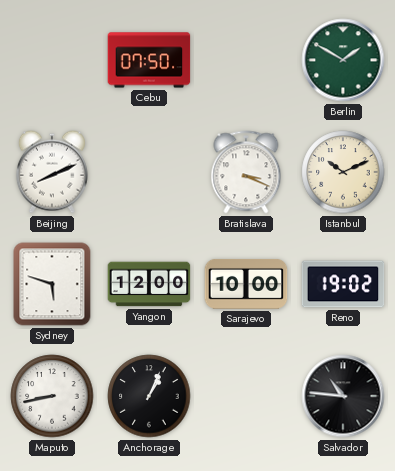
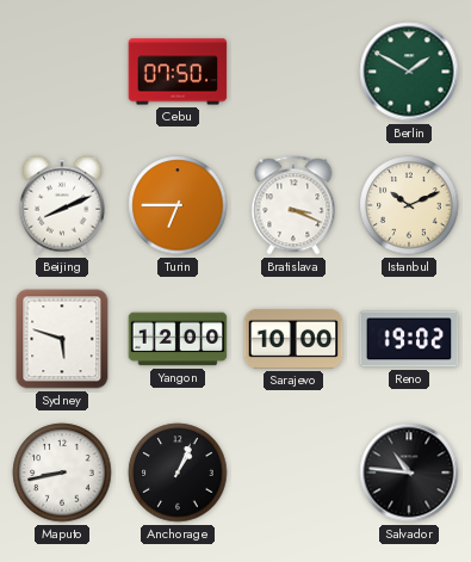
Turin: none -> 6:45 (178, 205)
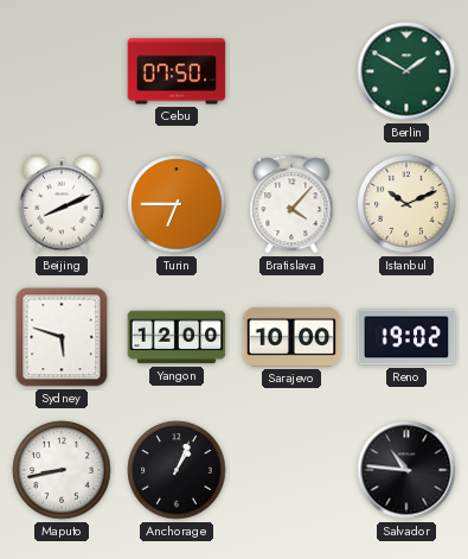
Bratislava: 3:19 -> 4:07 (291, 204)
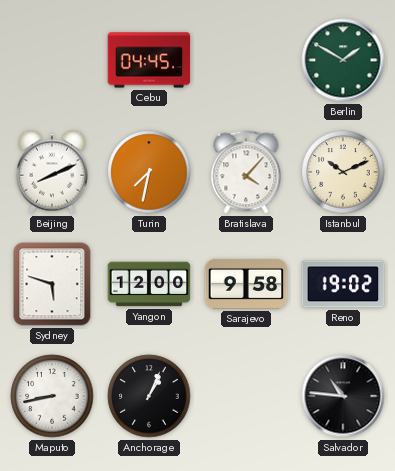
Cebu: 07:50 -> 04:45 (149, 60)
Turin: 6:45 -> 7:32 (149, 172)
Sarajevo: 10:00 -> 9:58 (246, 284)
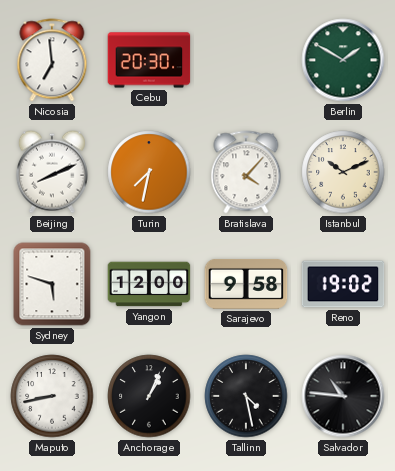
Nicosia: none -> 6:59 (52, 60)
Cebu: 04:45 -> 20:30 (149, 60)
Tallinn: none -> 4:28 (246, 396)
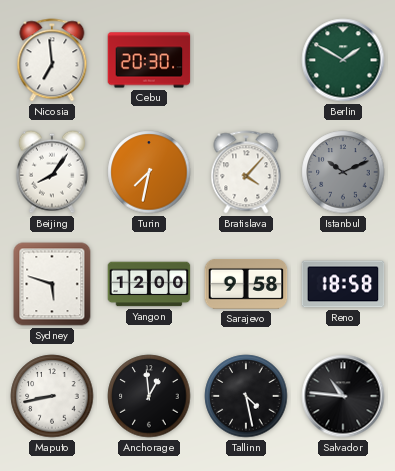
Beijing: 8:11 -> 8:06 (52, 172)
Istanbul dial: cream -> grey (343, 172)
Reno: 19:02 -> 18:58 (343, 284)
Anchorage: 1:04 -> 12:59 (149, 396)
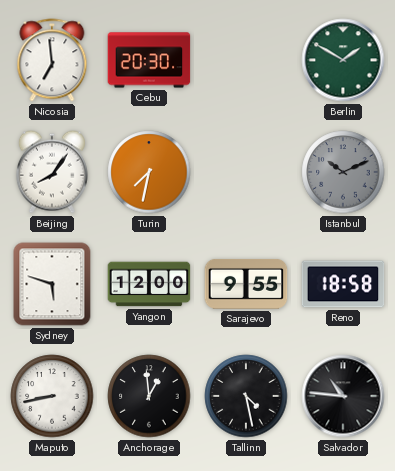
Bratislava: 4:07 -> none (246, 172)
Sarajevo: 9:58 -> 9:55 (246, 284)
